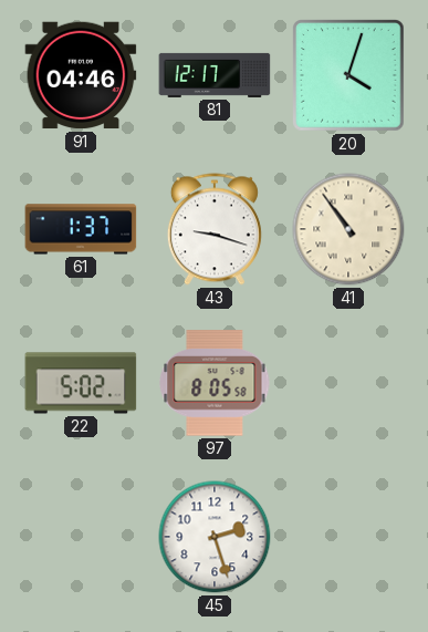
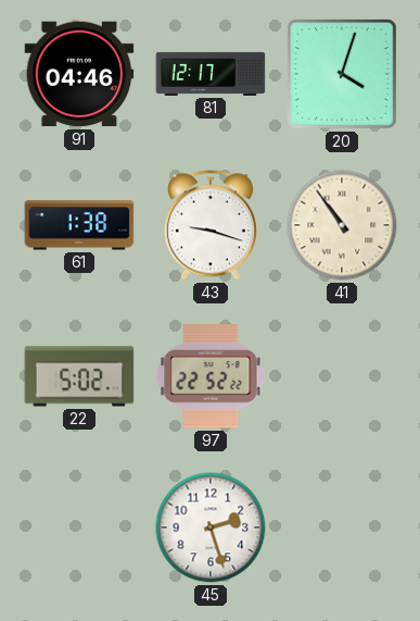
61: 1:37 -> 1:38 (79, 225)
97: 8:05 -> 22:52 (211, 376)
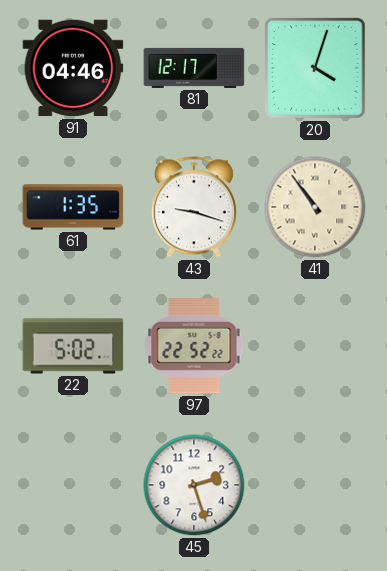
61: 1:38 -> 1:35 (73, 207)
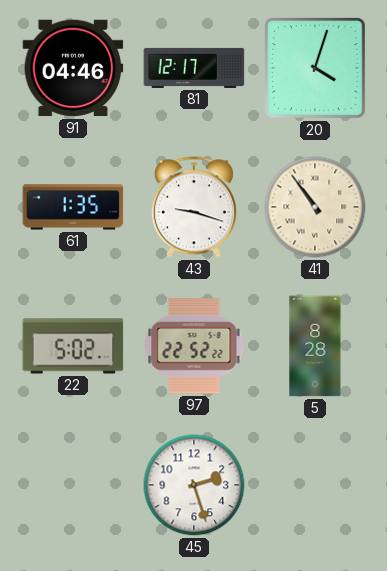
5: none -> 8:28 (315, 346)
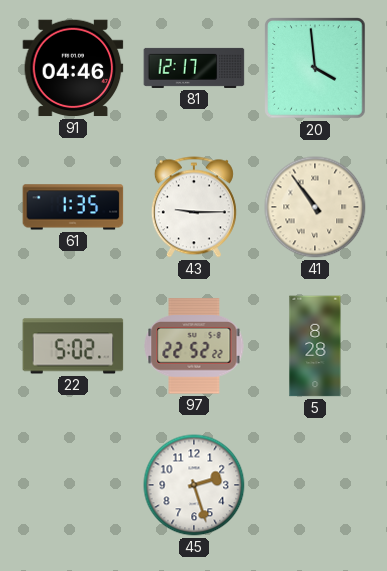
20: 4:03 -> 3:59 (315, 68)
43: 9:18 -> 9:15 (194, 207)
